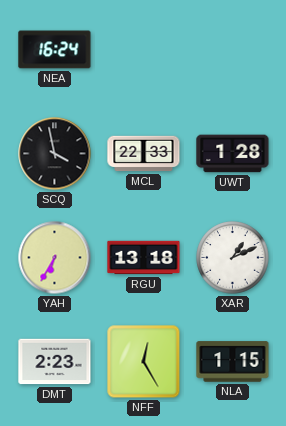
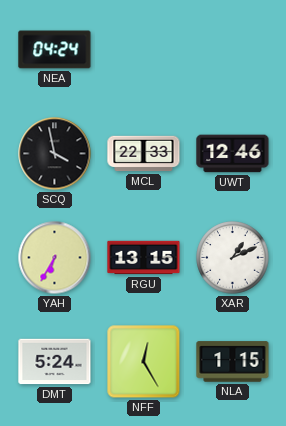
NEA: 16:24 -> 04:24 (55, 50)
UWT: 1:28 -> 12:46 (233, 154)
RGU: 13:18 -> 13:15 (144, 258)
DMT: 2:23 -> 5:24 (55, 362)
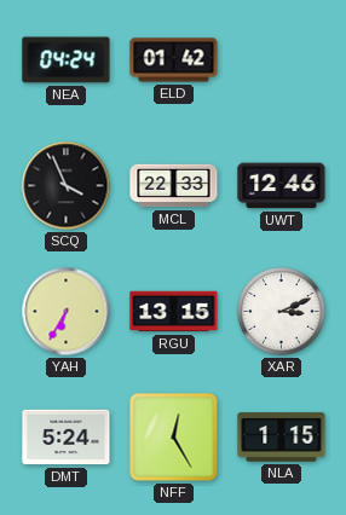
ELD: none -> 01:42 (174, 60)
SCQ: 3:58 -> 3:56 (67, 186)
XAR: 1:11 -> 3:11 (282, 312)
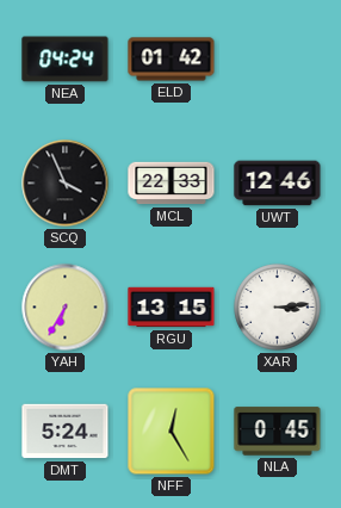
XAR: 3:11 -> 3:14 (278, 308)
NLA: 1:15 -> 0:45 (278, 432)
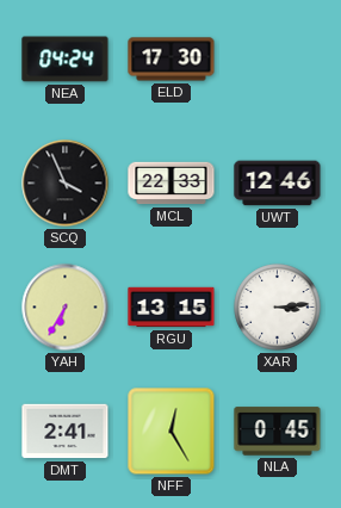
ELD: 01:42 -> 17:30 (172, 60)
DMT: 5:24 -> 2:41 (66, 432)
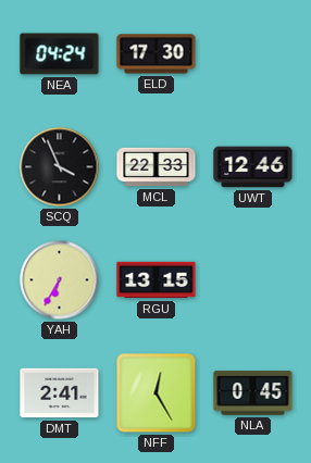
XAR: 3:14 -> none (278, 308)
